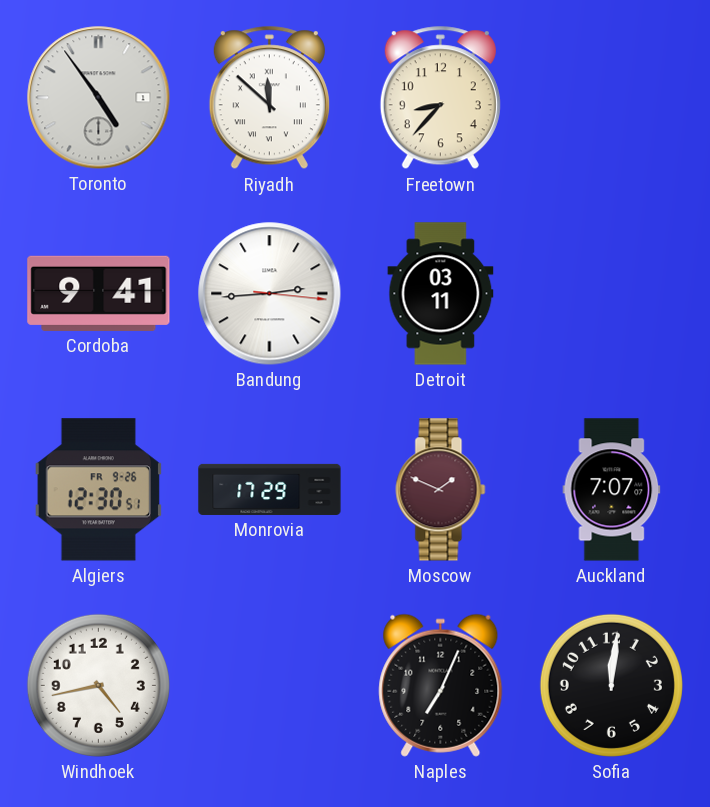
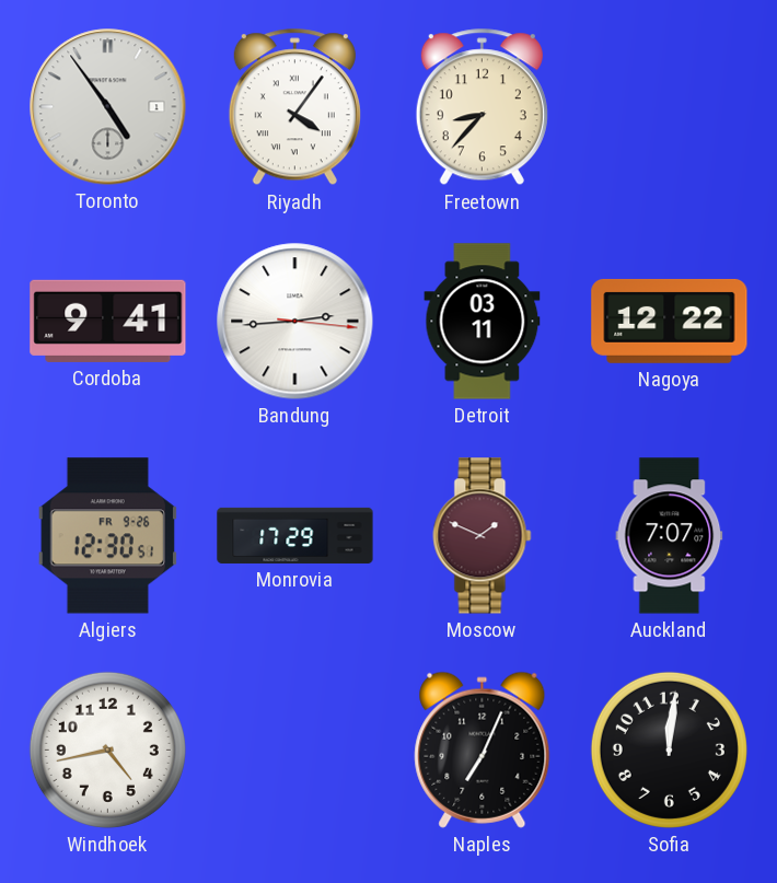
Riyadh: 11:52 -> 4:06 (294, 107)
Nagoya: none -> 12:22 (670, 321)
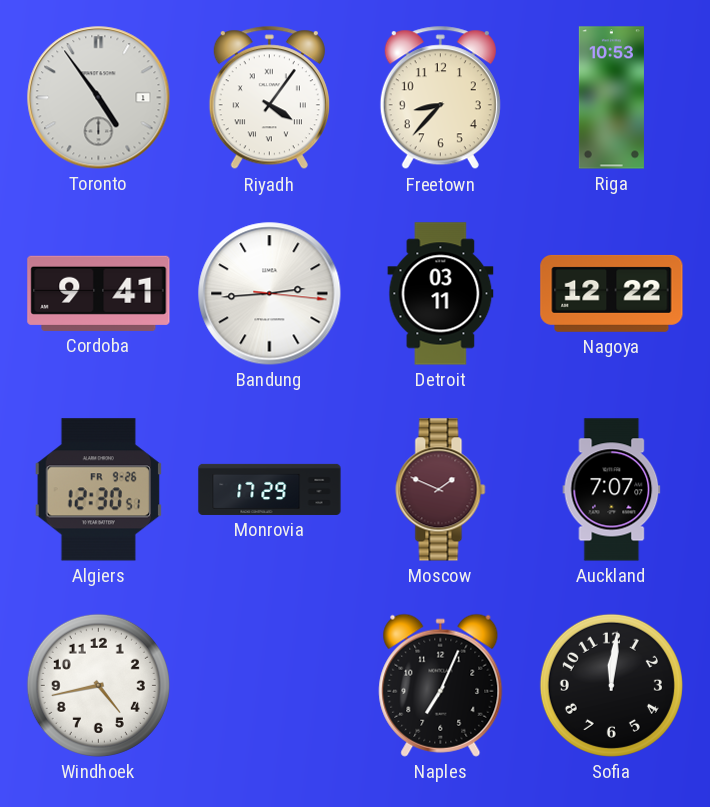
Riga: none -> 10:53 (611, 98)
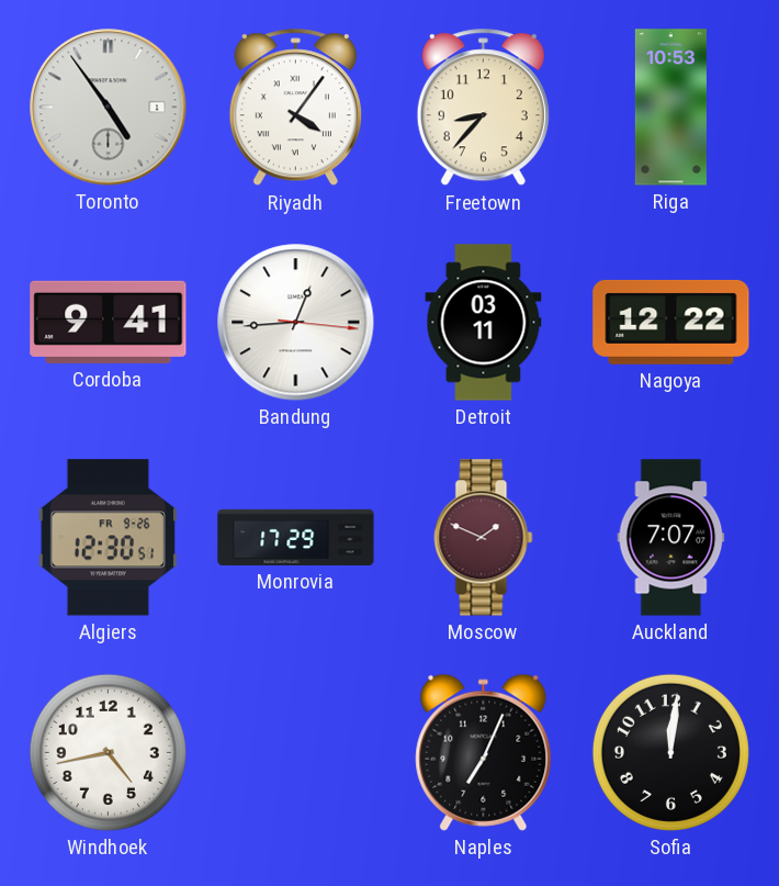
Bandung: 2:44 -> 12:44 (296, 323)
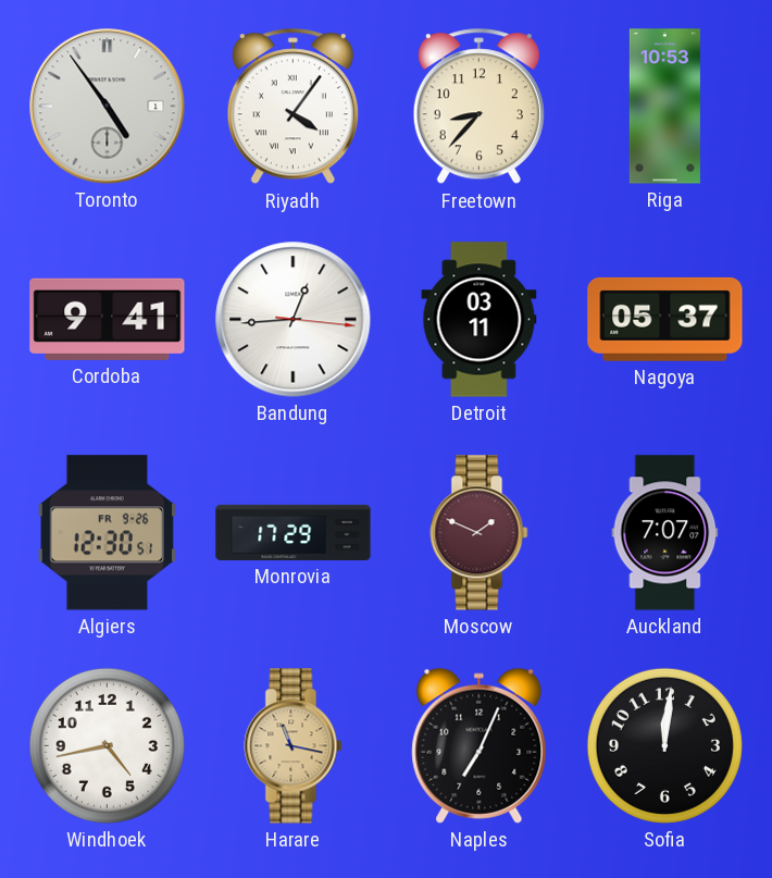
Nagoya: 12:22 -> 05:37 (665, 319)
Harare: none -> 11:17 (294, 746)
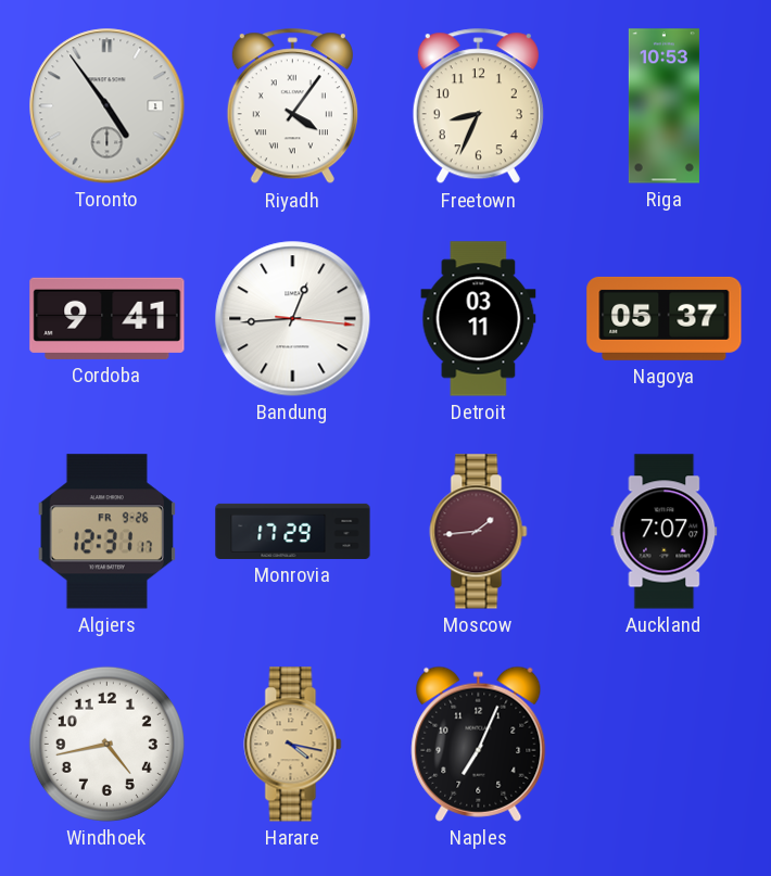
Freetown: 8:37 -> 8:34 (478, 106)
Algiers: 12:30 -> 12:31 (106, 532)
Moscow: 1:49 -> 1:44 (479, 532)
Harare: 11:17 -> 4:17 (293, 745)
Sofia: 12:01 -> none (664, 745)
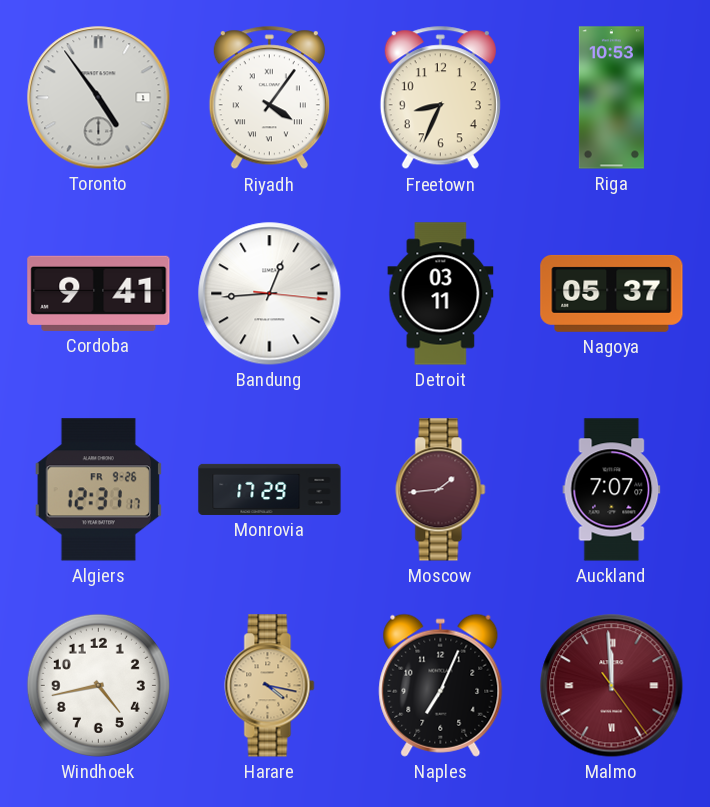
Malmo: none -> 11:59 (612, 686)
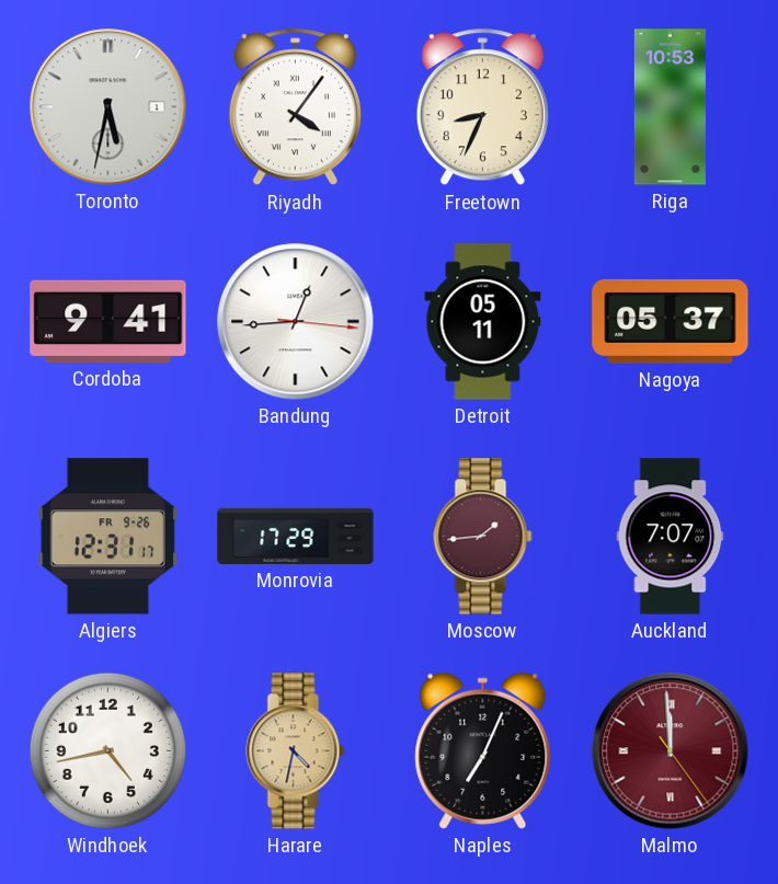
Toronto: 4:54 -> 5:32 (108, 107)
Detroit: 03:11 -> 05:11 (483, 322)
Harare: 4:17 -> 4:32 (296, 751)
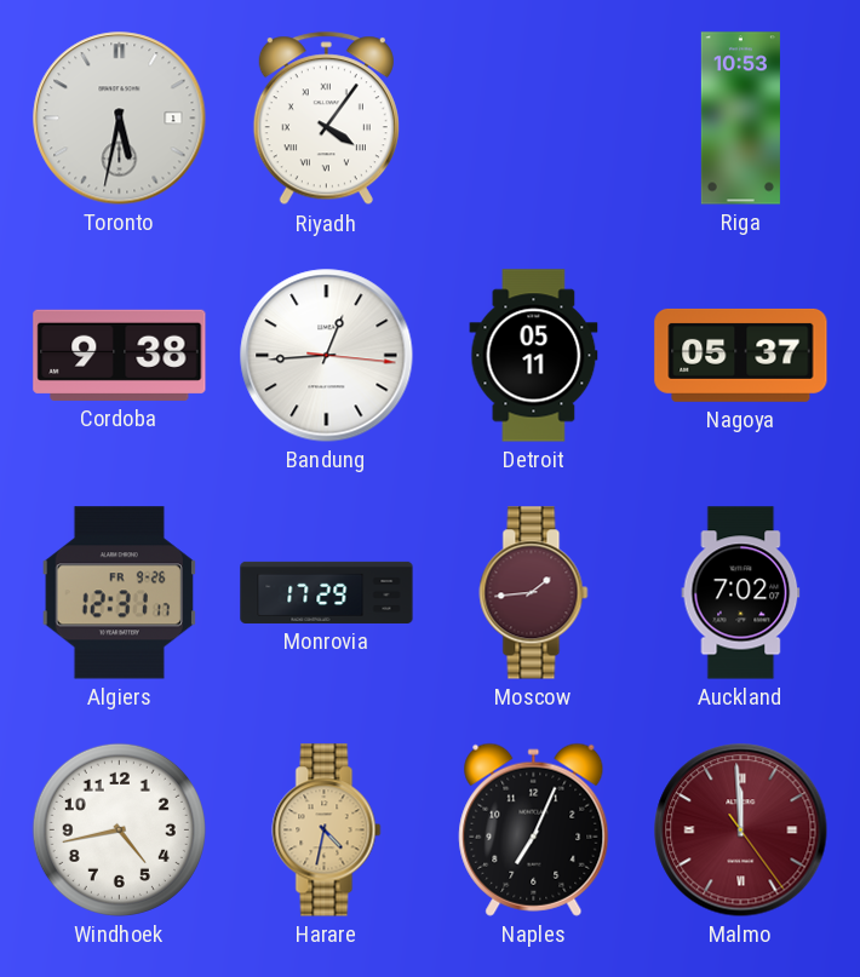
Freetown: 8:34 -> none (482, 107)
Cordoba: 9:41 -> 9:38 (120, 355)
Auckland: 7:07 -> 7:02 (741, 593)
